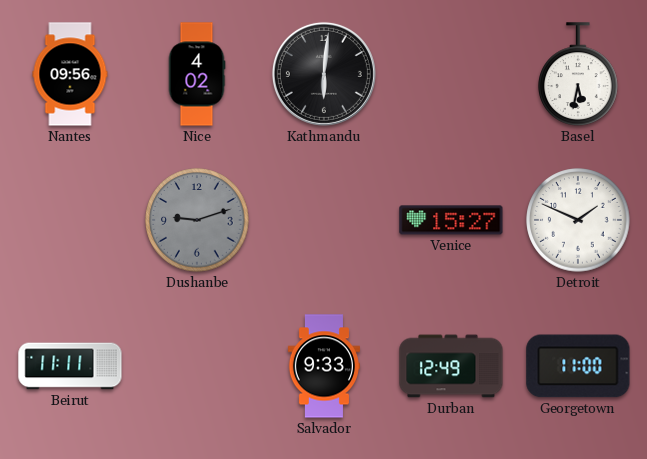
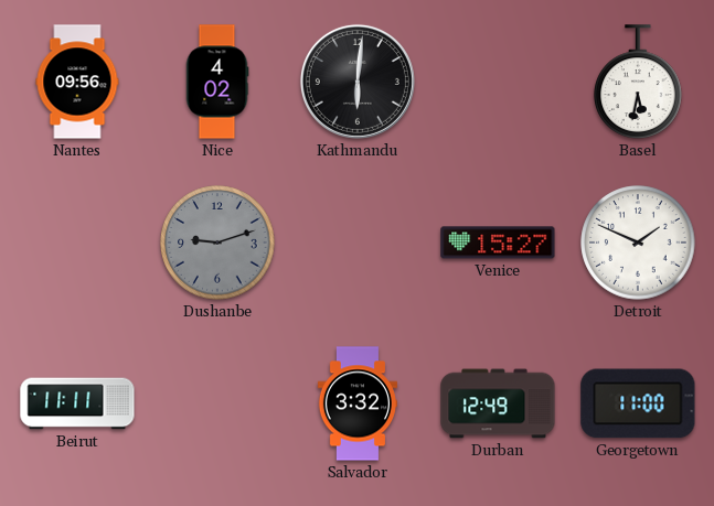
Salvador: 9:33 -> 3:32 (356, 403)
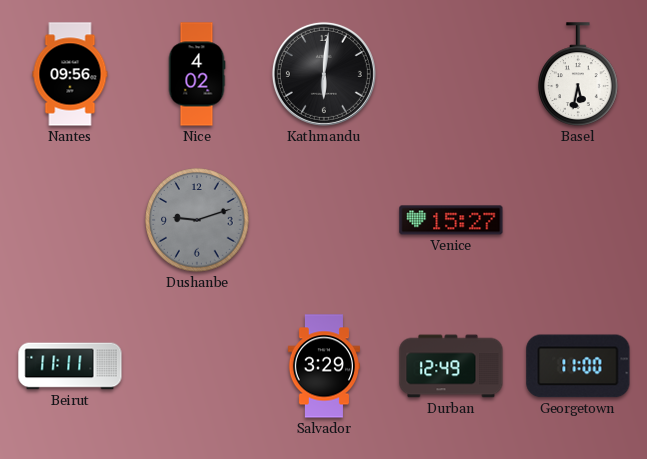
Detroit: 1:49 -> none (638, 243)
Salvador: 3:32 -> 3:29 (323, 366)
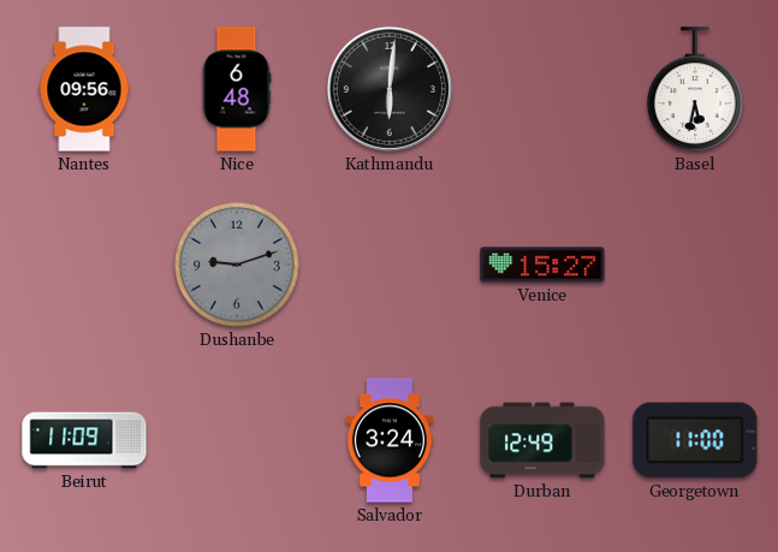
Nice: 4:02 -> 6:48 (237, 89)
Beirut: 11:11 -> 11:09 (84, 440)
Salvador: 3:29 -> 3:24 (388, 440)
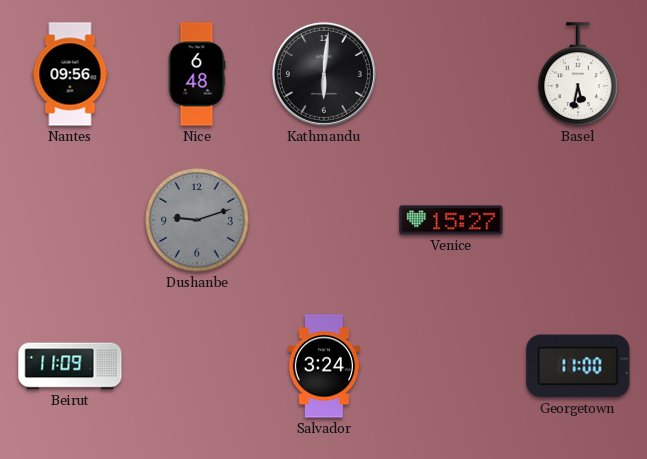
Durban: 12:49 -> none (542, 440)
